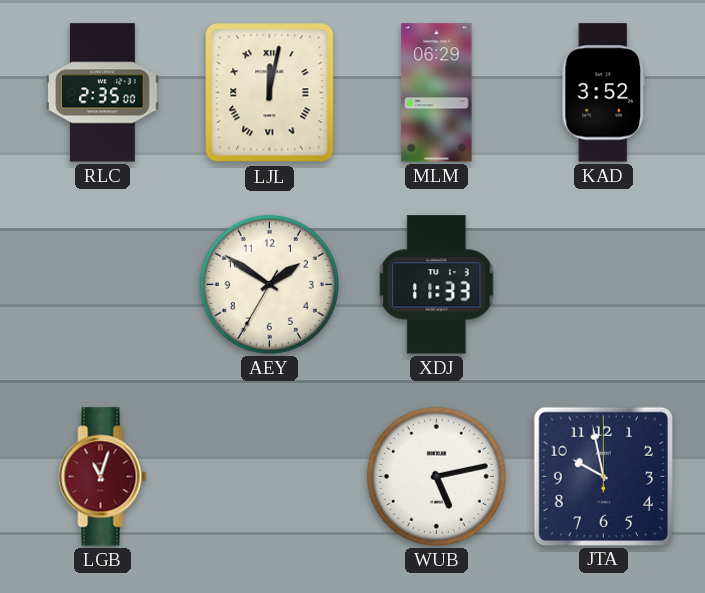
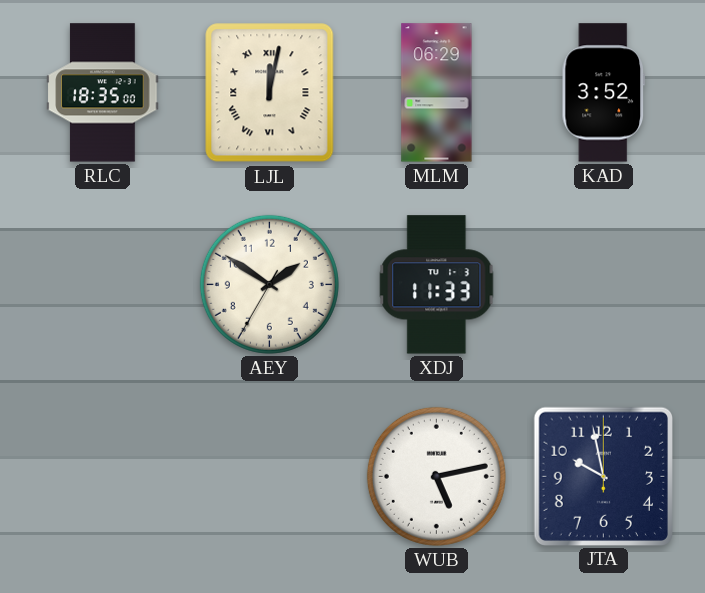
RLC: 2:35 -> 18:35 (103, 93)
LGB: 11:03 -> none (103, 477)
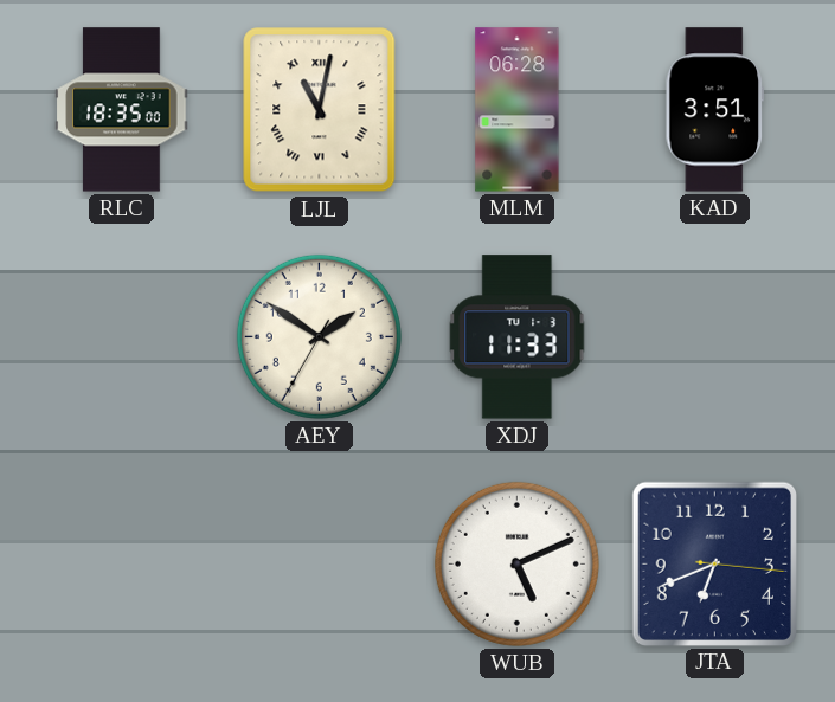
LJL: 12:02 -> 11:02 (320, 110)
MLM: 06:29 -> 06:28 (518, 110)
KAD: 3:52 -> 3:51 (714, 110)
WUB: 5:13 -> 5:11 (516, 563)
JTA: 9:58 -> 6:41 (714, 563)
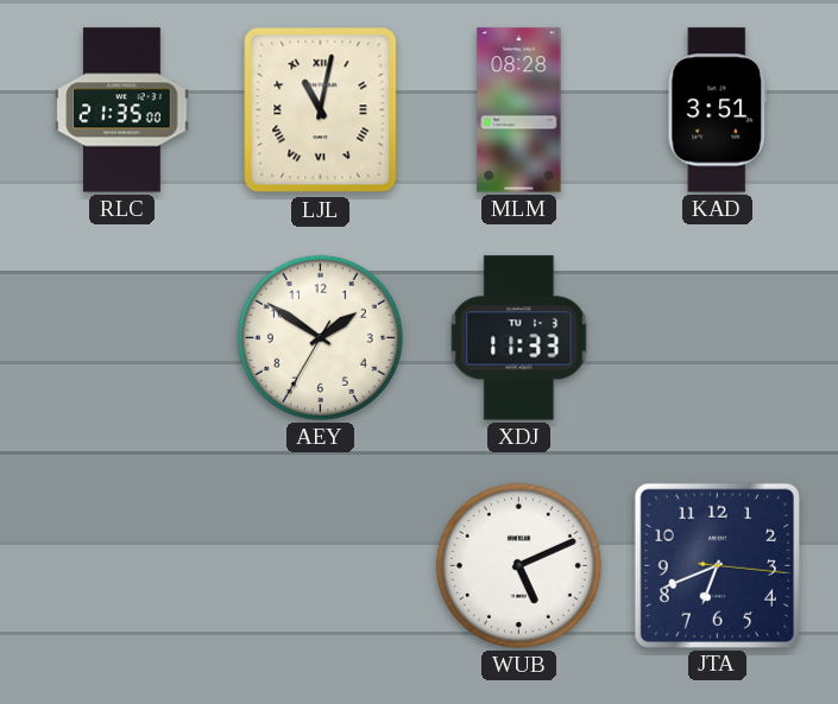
RLC: 18:35 -> 21:35 (122, 110)
MLM: 06:28 -> 08:28 (519, 110)
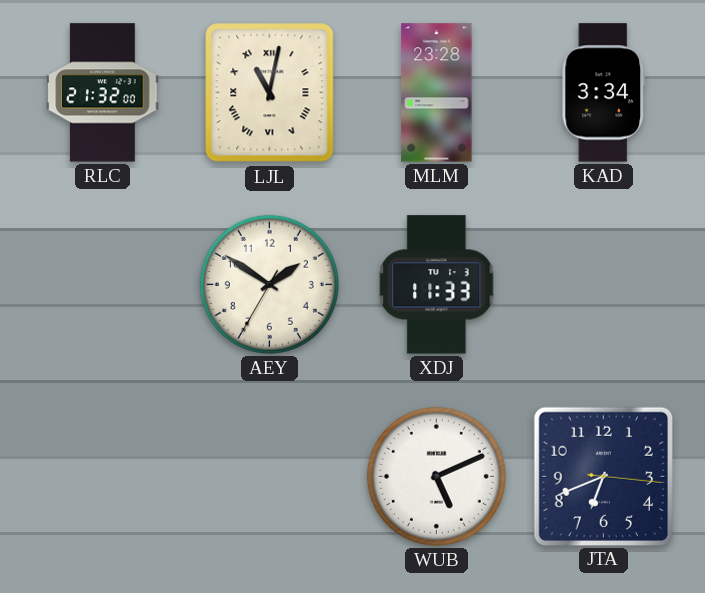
RLC: 21:35 -> 21:32 (103, 93)
MLM: 08:28 -> 23:28 (437, 93)
KAD: 3:51 -> 3:34 (603, 93)
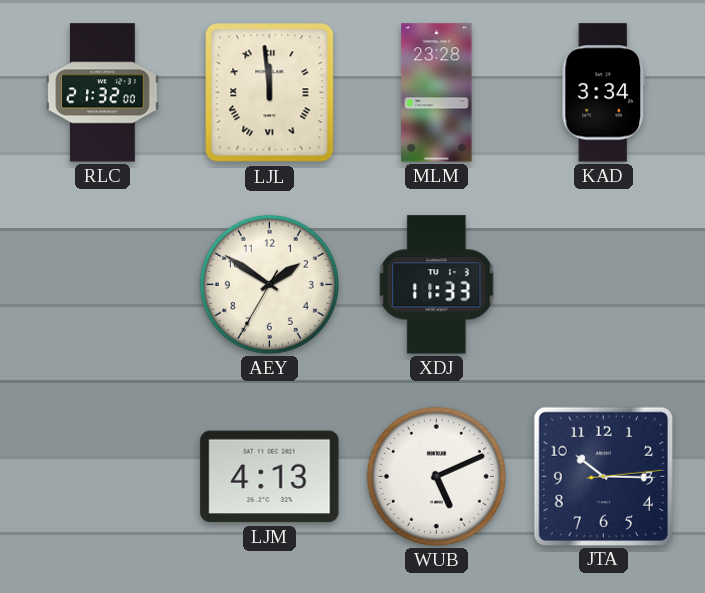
LJL: 11:02 -> 11:59 (270, 93)
LJM: none -> 4:13 (270, 477)
JTA: 6:41 -> 10:15 (603, 476)
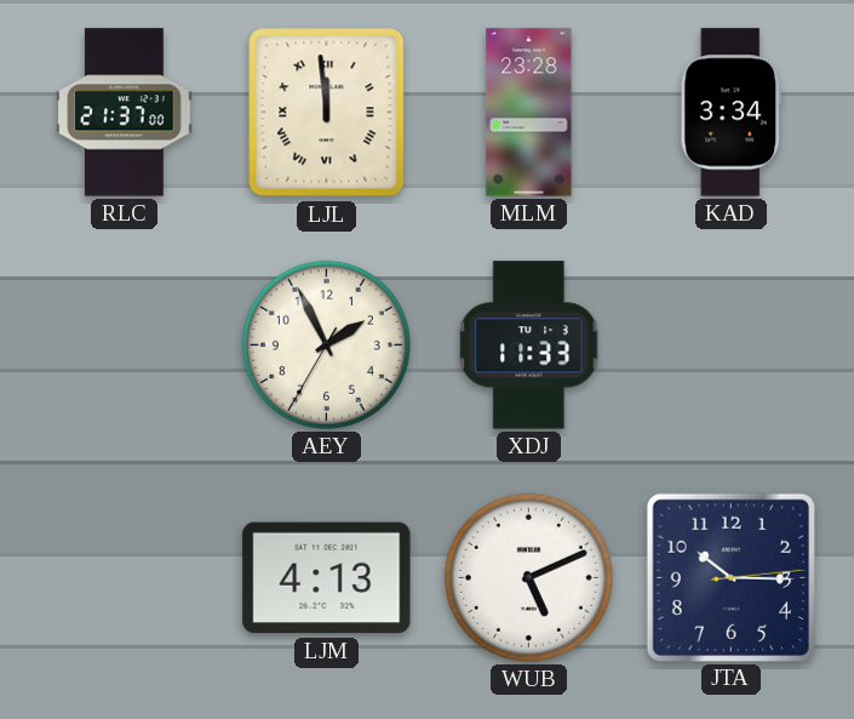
RLC: 21:32 -> 21:37 (125, 113)
AEY: 1:50 -> 1:55 (326, 344)
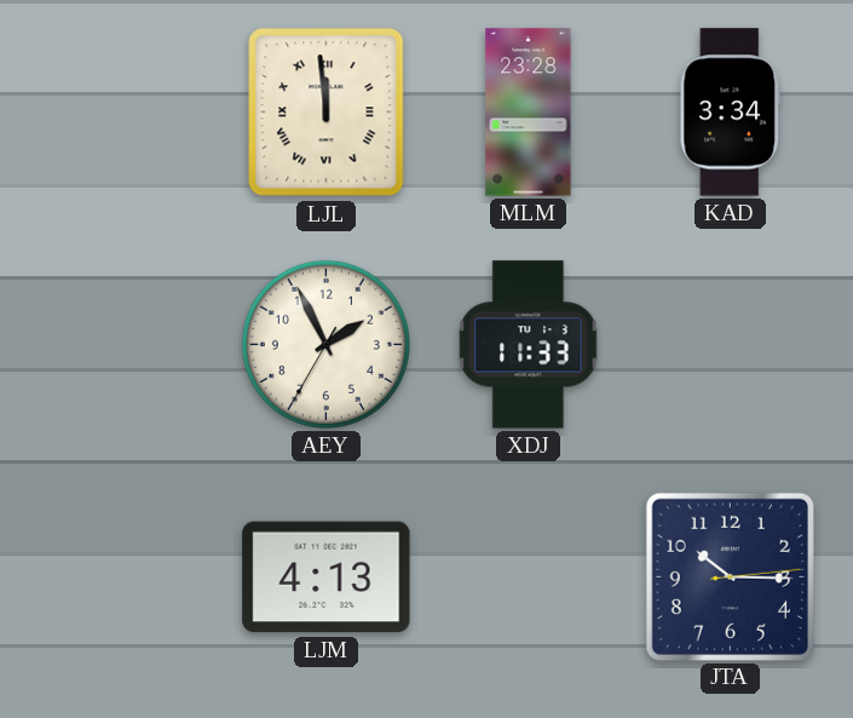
RLC: 21:37 -> none (125, 113)
WUB: 5:11 -> none (528, 577)
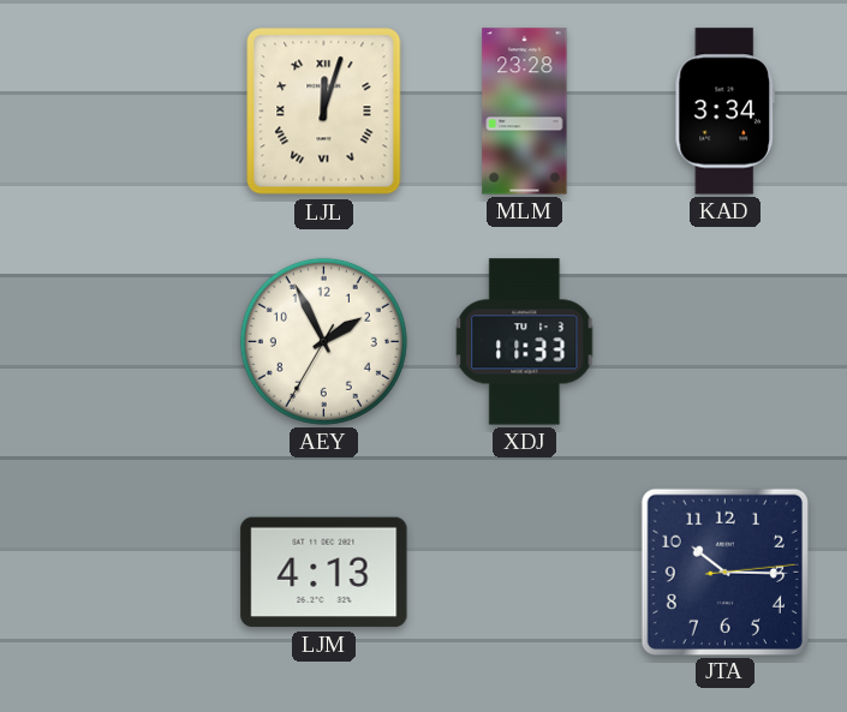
LJL: 11:59 -> 12:03 (324, 112)
